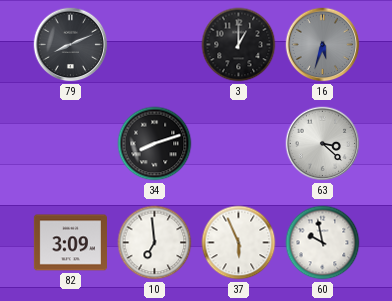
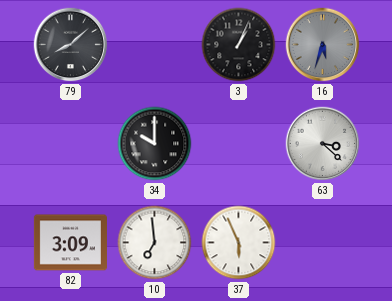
79: 8:11 -> 8:08 (71, 45)
3: 1:00 -> 1:04 (239, 45)
34: 8:12 -> 10:00 (155, 144)
60: 9:58 -> none (323, 243)
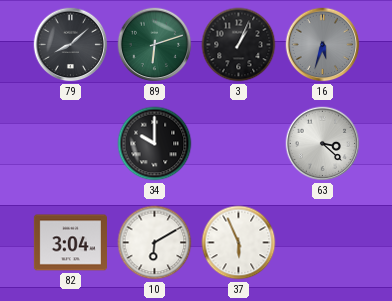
89: none -> 6:12 (155, 45)
82: 3:09 -> 3:04 (70, 243)
10: 6:59 -> 6:10 (155, 243)
